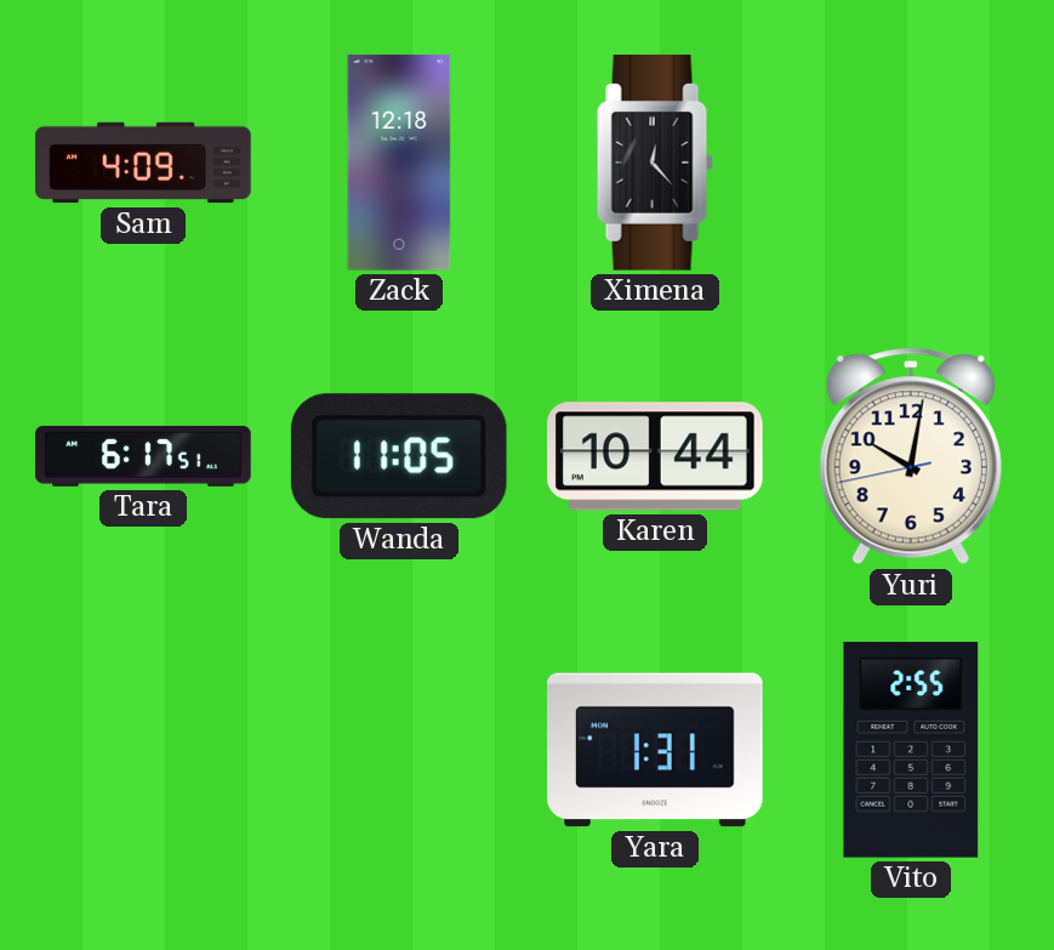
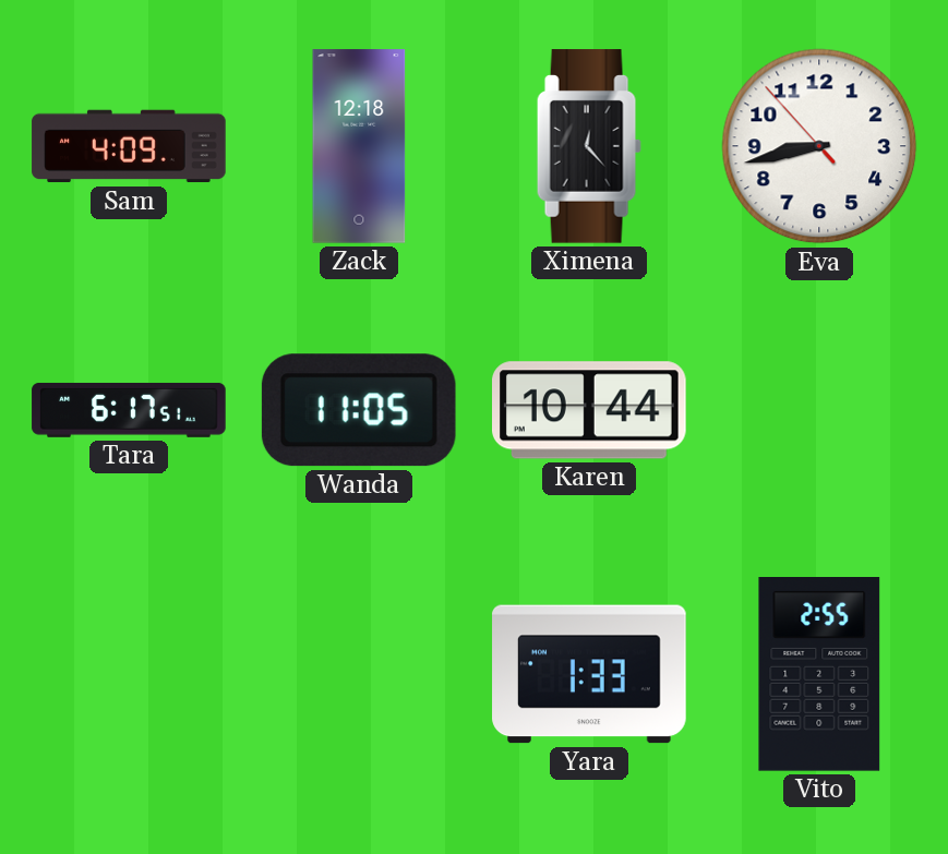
Eva: none -> 8:42 (819, 146)
Yuri: 10:01 -> none (911, 456)
Yara: 1:31 -> 1:33 (589, 674)
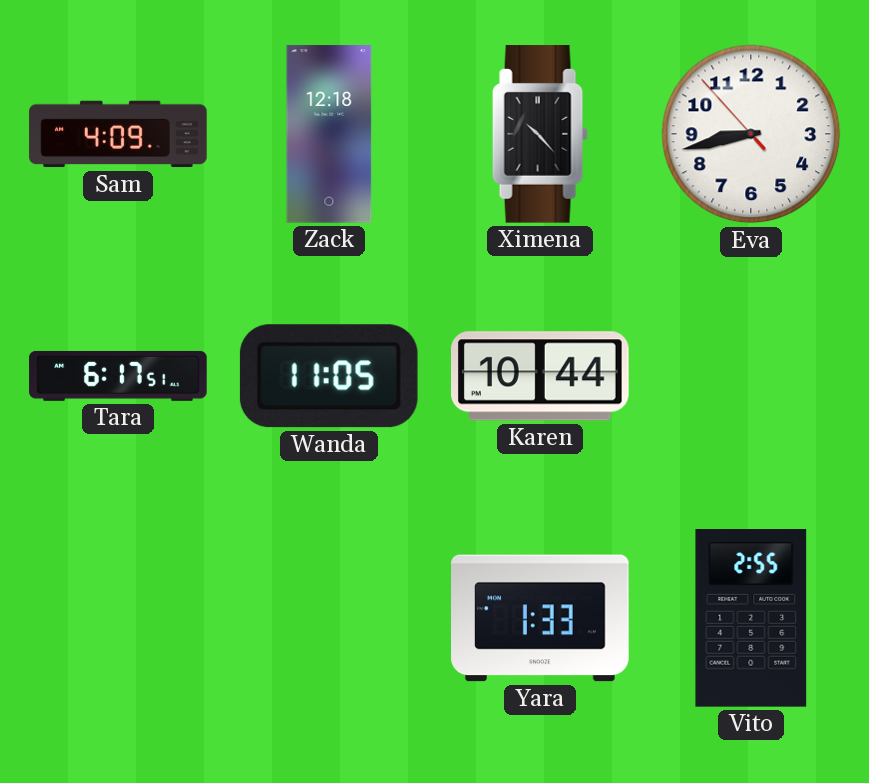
Ximena: 12:23 -> 10:23 (540, 134)
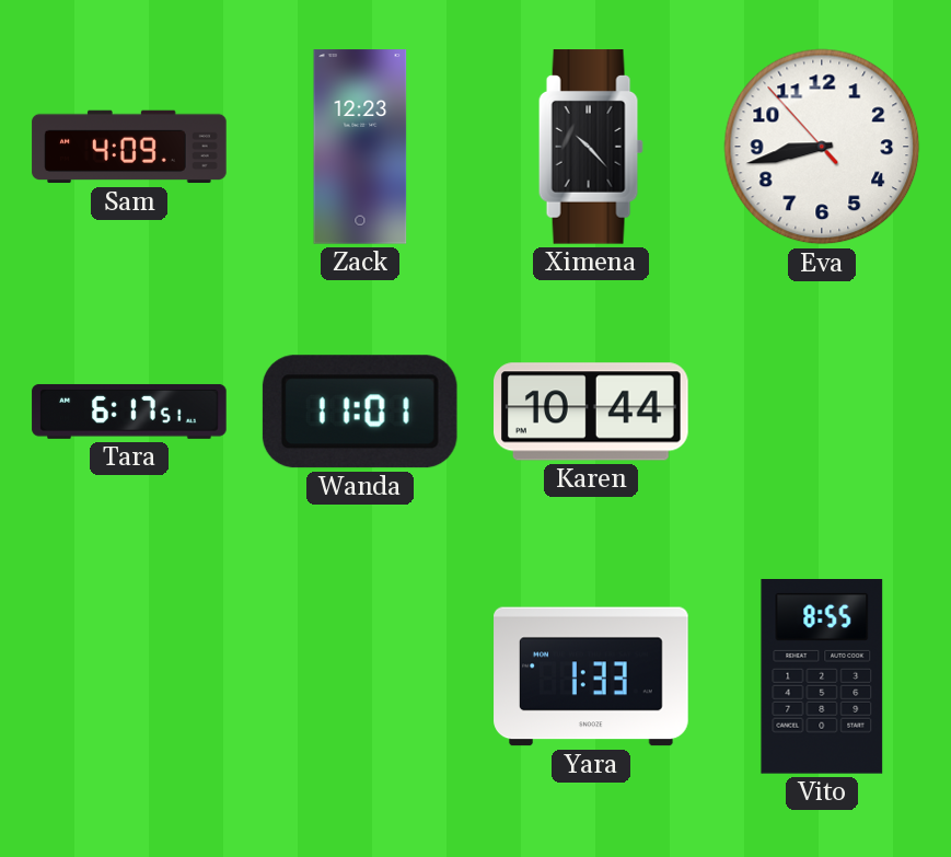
Zack: 12:18 -> 12:23 (360, 147)
Wanda: 11:05 -> 11:01 (360, 412)
Vito: 2:55 -> 8:55 (822, 678)
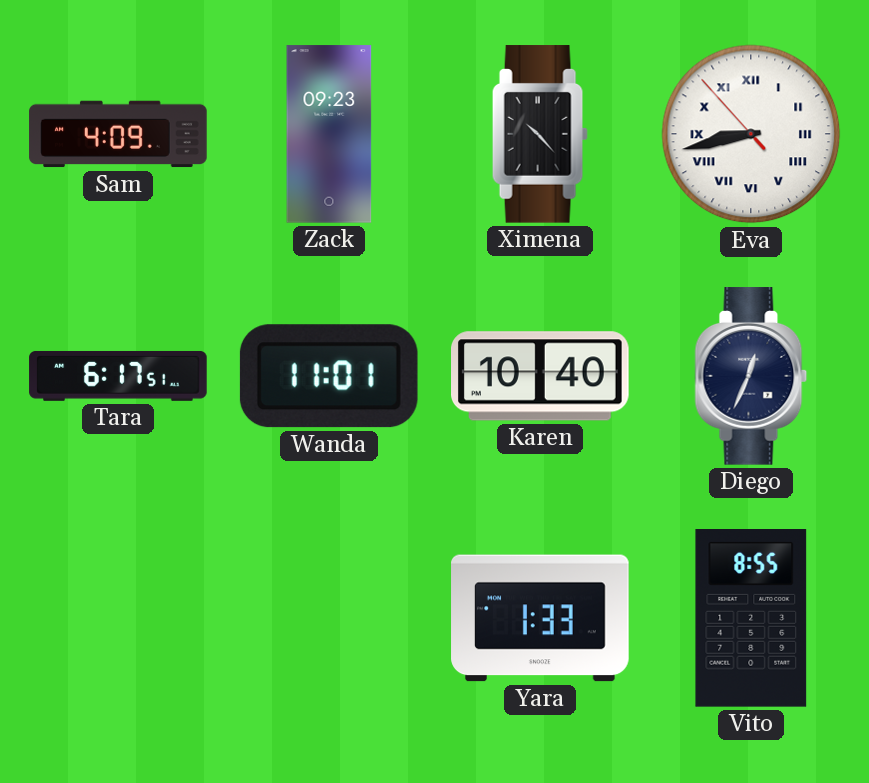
Zack: 12:23 -> 09:23 (329, 134)
Eva numerals: Arabic -> Roman (751, 134)
Karen: 10:44 -> 10:40 (541, 376)
Diego: none -> 12:34 (751, 376)
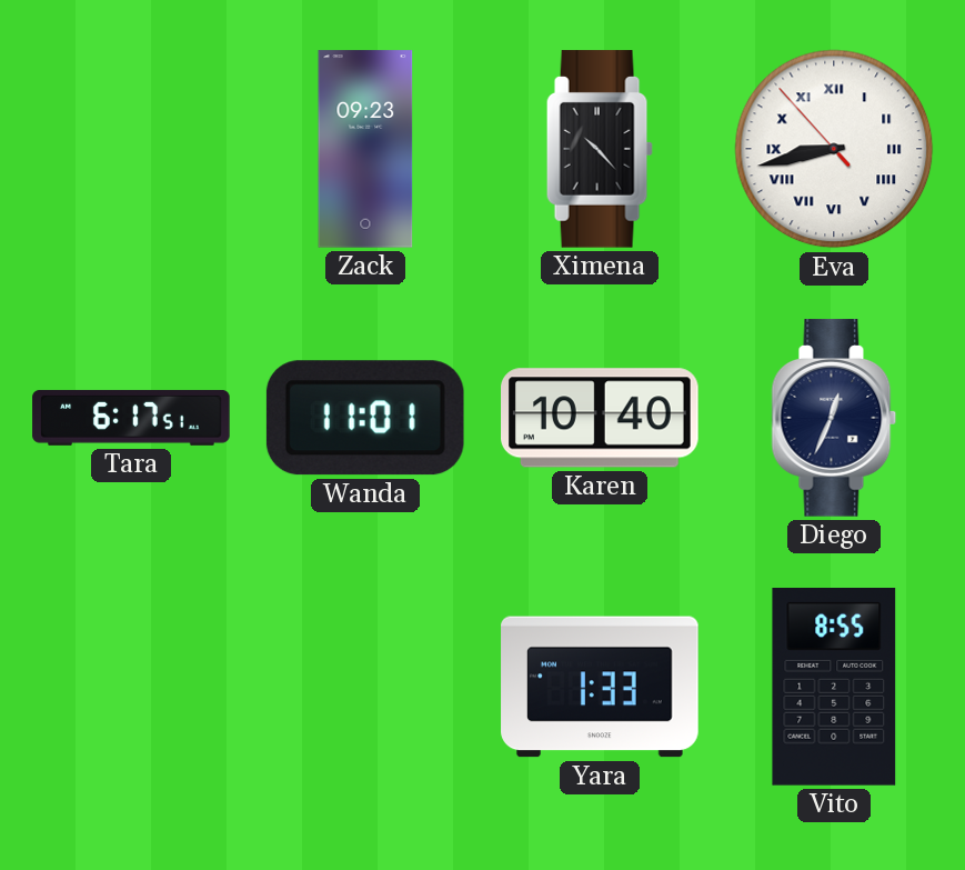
Sam: 4:09 -> none (118, 134)
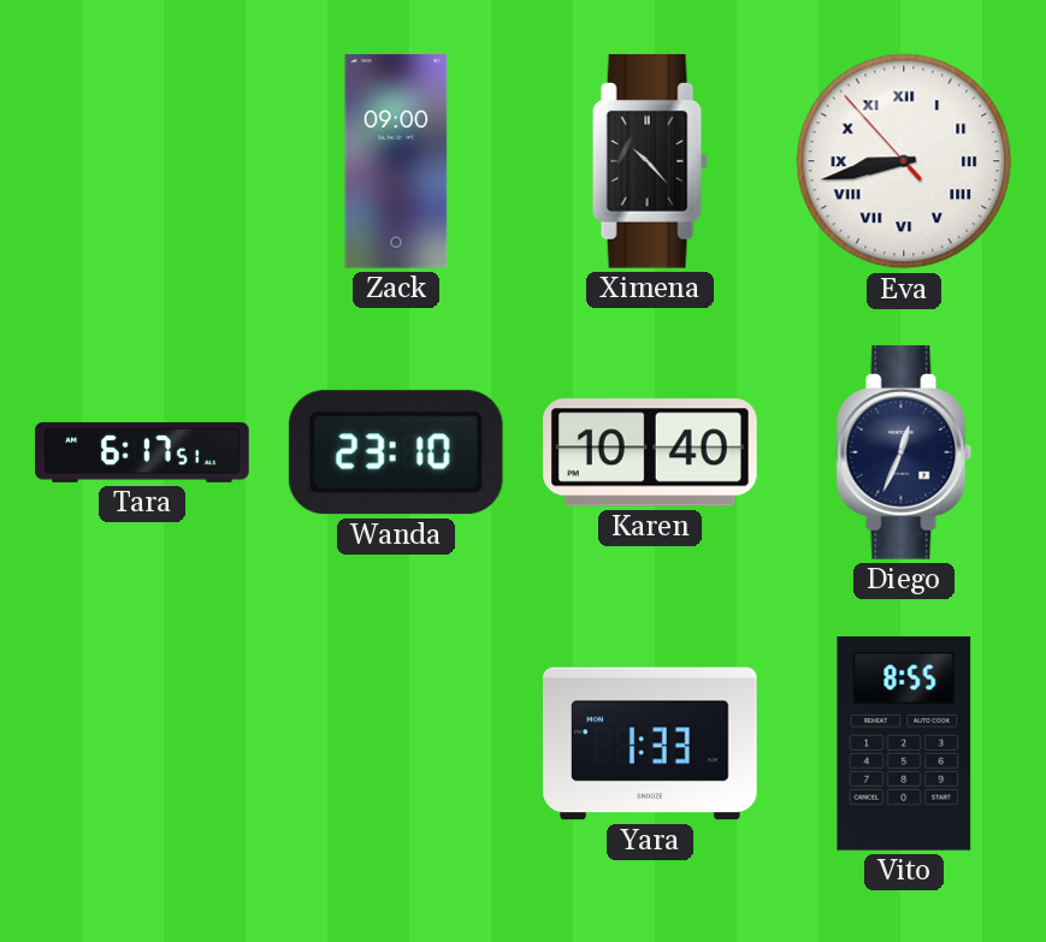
Zack: 09:23 -> 09:00 (396, 161)
Wanda: 11:01 -> 23:10 (396, 452)
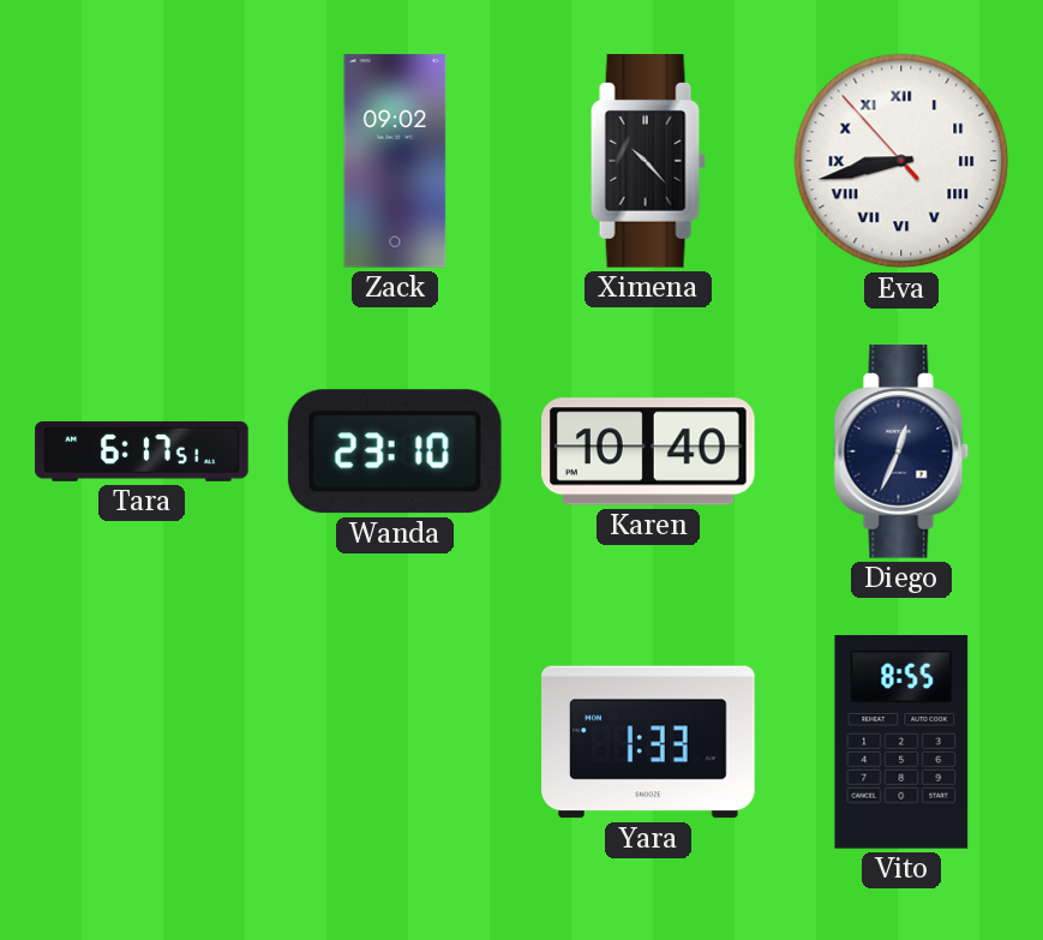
Zack: 09:00 -> 09:02 (395, 161)
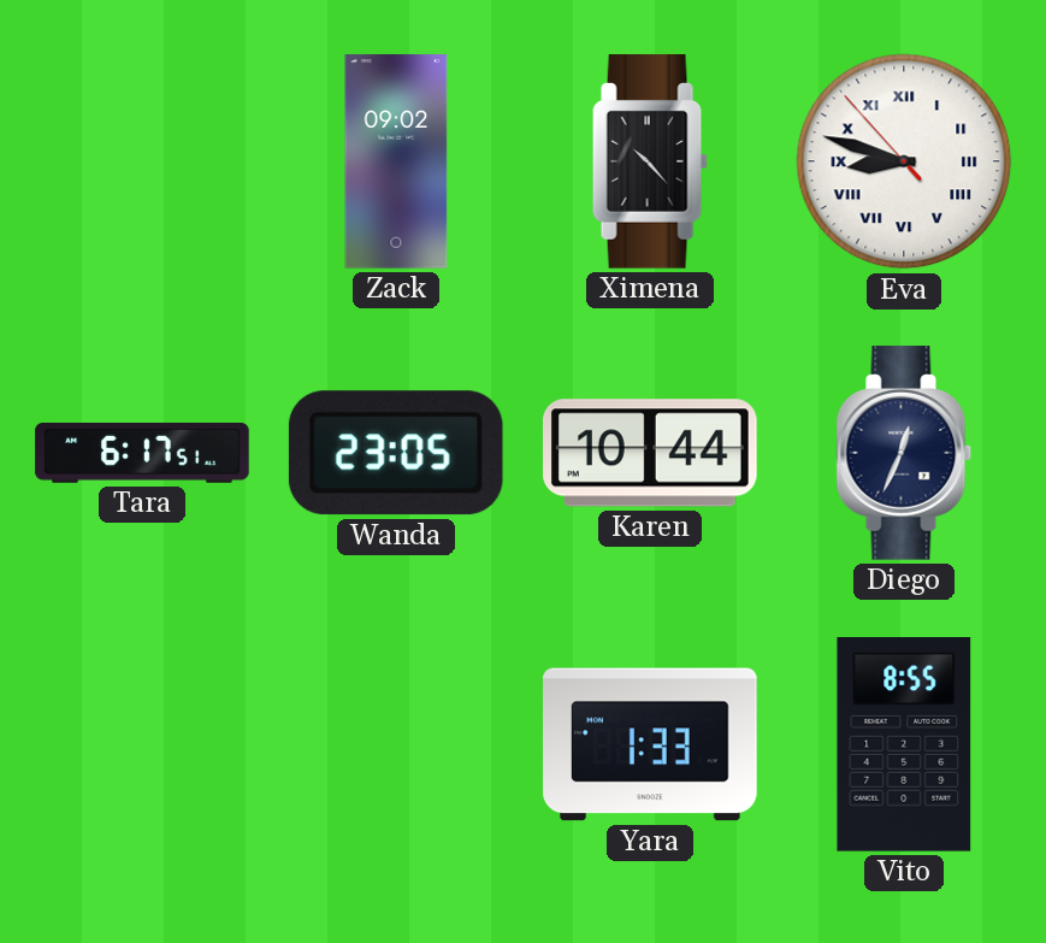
Eva: 8:42 -> 8:47 (904, 161)
Wanda: 23:10 -> 23:05 (396, 453)
Karen: 10:40 -> 10:44 (651, 453)
